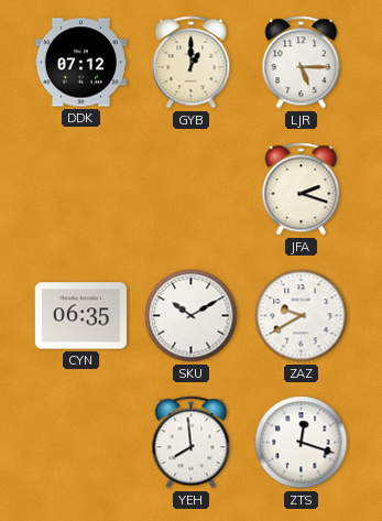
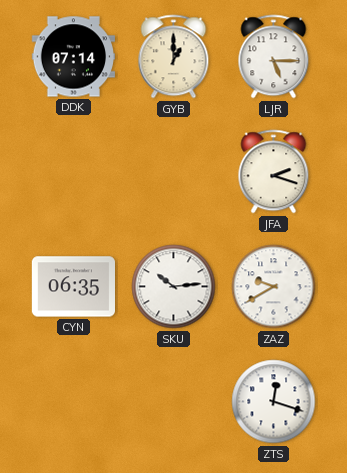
DDK: 07:12 -> 07:14 (73, 57)
SKU: 10:10 -> 10:14 (174, 287)
YEH: 7:59 -> none (192, 443)
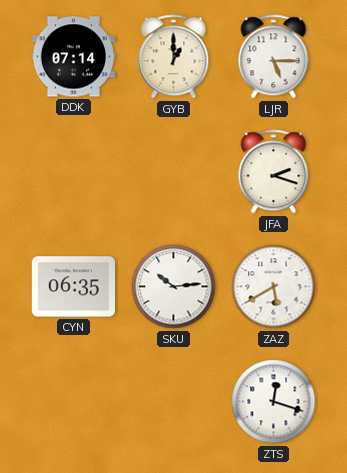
ZAZ: 9:40 -> 5:40 (274, 287)
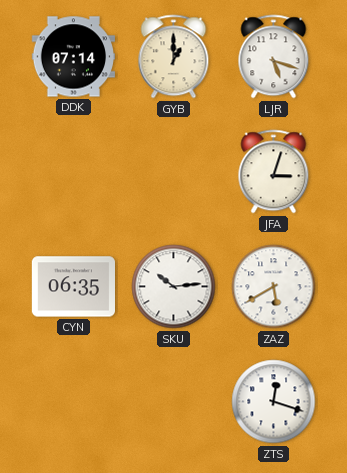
LJR: 5:15 -> 5:18 (274, 57)
JFA: 2:18 -> 3:03 (274, 172)
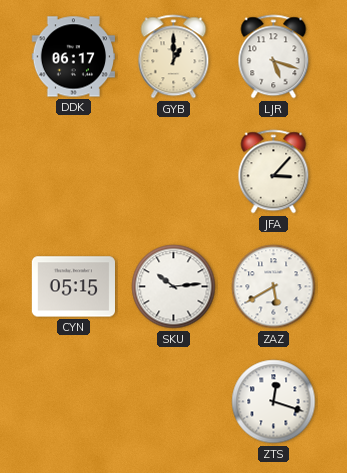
DDK: 07:14 -> 06:17 (73, 57)
JFA: 3:03 -> 3:07 (274, 172)
CYN: 06:35 -> 05:15 (73, 287)
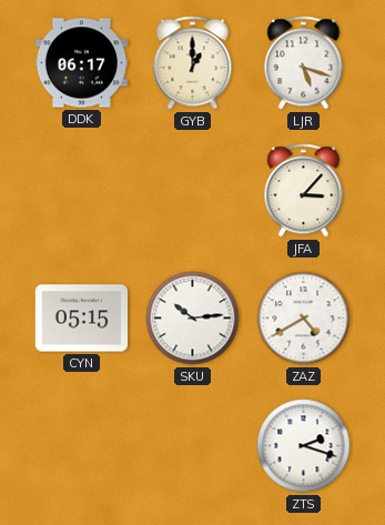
ZAZ: 5:40 -> 4:40 (304, 319)
ZTS: 12:18 -> 2:18 (304, 446)
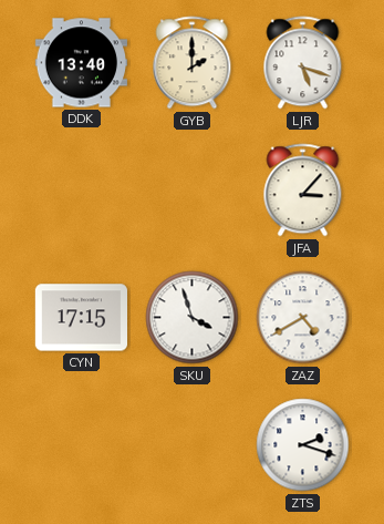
DDK: 06:17 -> 13:40 (81, 63)
GYB: 1:00 -> 2:00 (193, 63)
CYN: 05:15 -> 17:15 (81, 318)
SKU: 10:14 -> 3:57 (193, 318)
